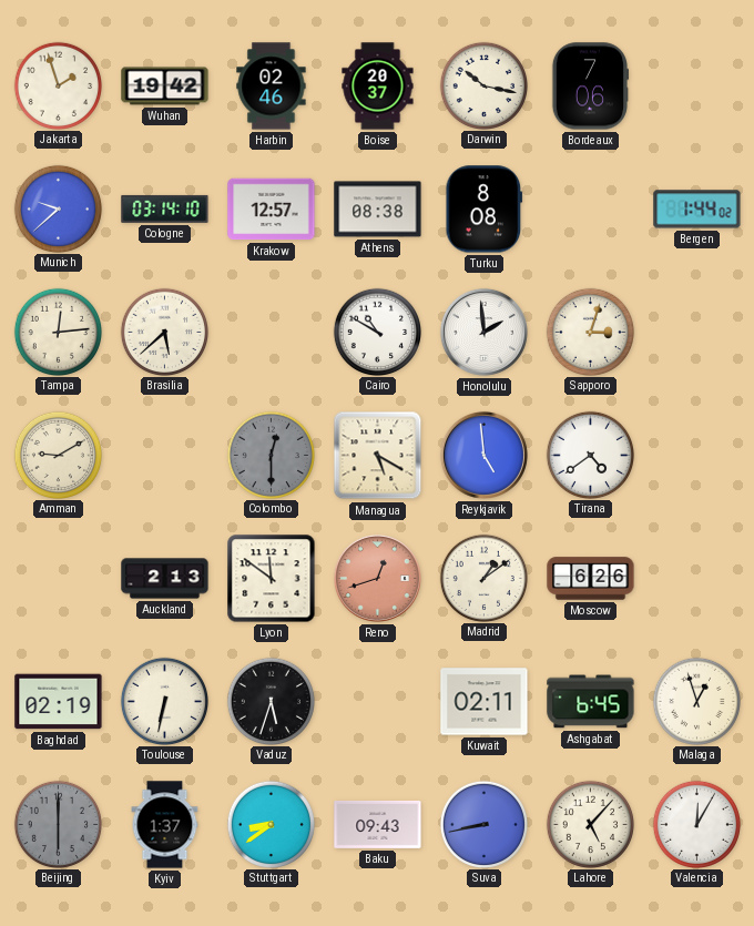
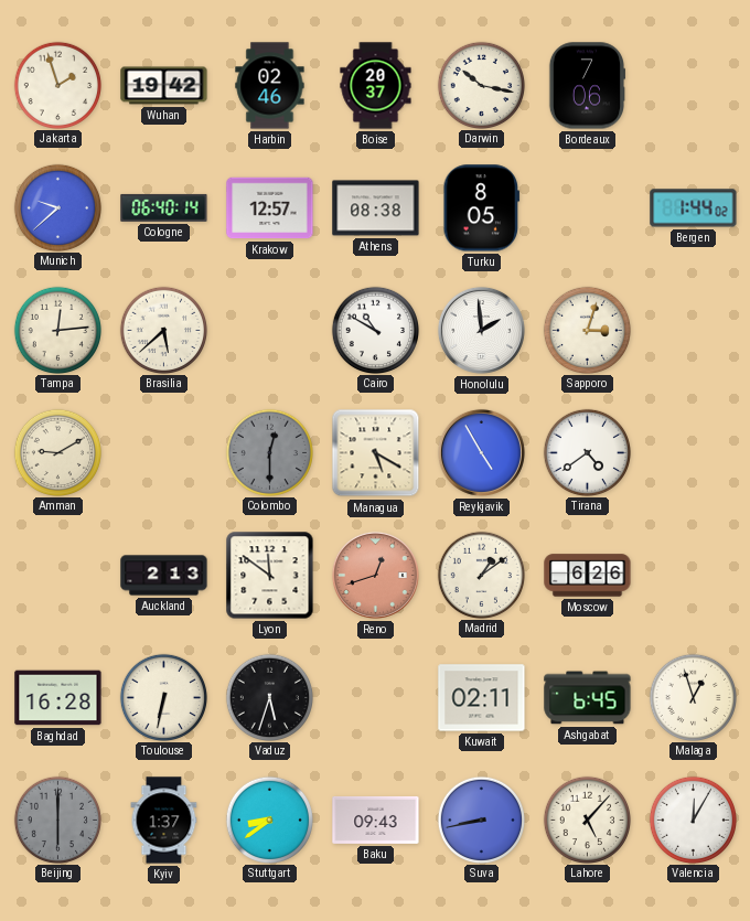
Cologne: 03:14 -> 06:40 (164, 207)
Turku: 8:08 -> 8:05 (482, 208)
Reykjavik: 4:59 -> 4:55 (481, 452)
Baghdad: 02:19 -> 16:28 (58, 698)
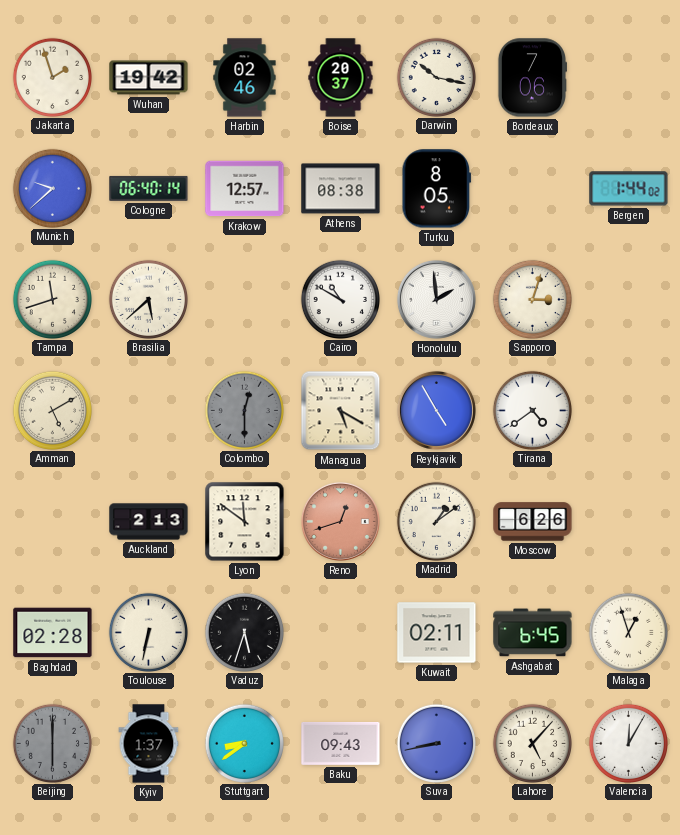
Tampa: 12:14 -> 11:42 (52, 299)
Amman: 9:10 -> 5:10 (52, 410)
Baghdad: 16:28 -> 02:28 (53, 633)
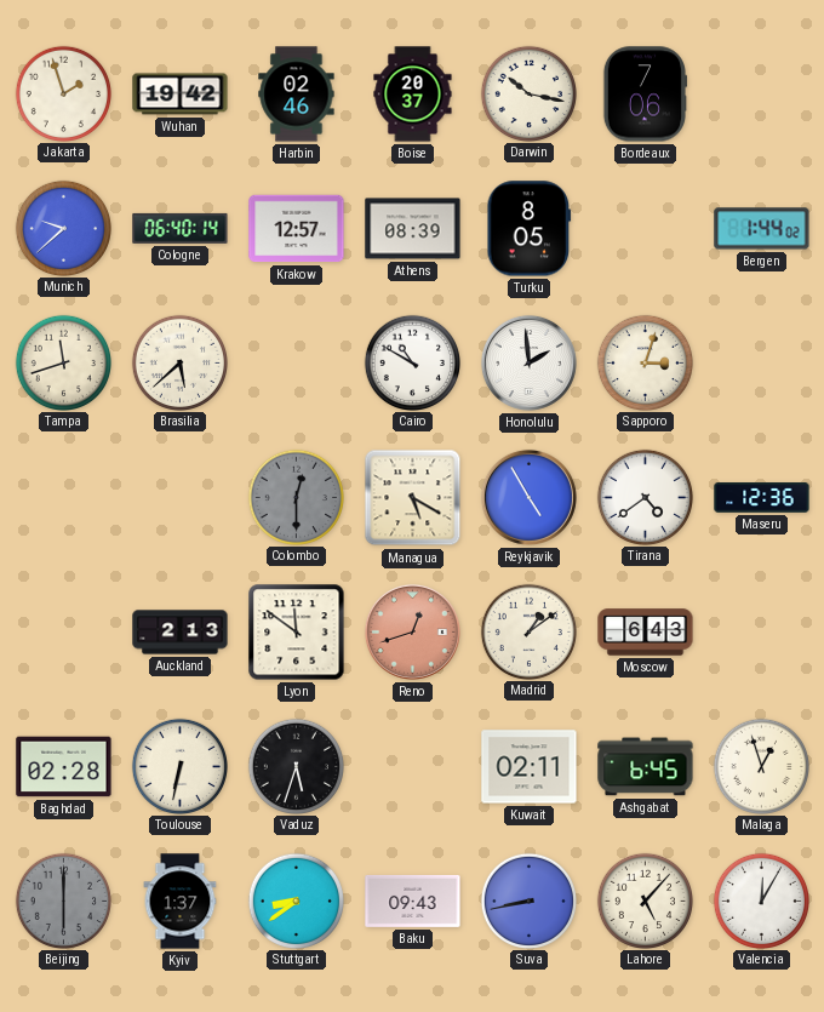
Athens: 08:38 -> 08:39 (413, 229)
Amman: 5:10 -> none (52, 410)
Maseru: none -> 12:36 (762, 498)
Moscow: 6:26 -> 6:43 (646, 633)
